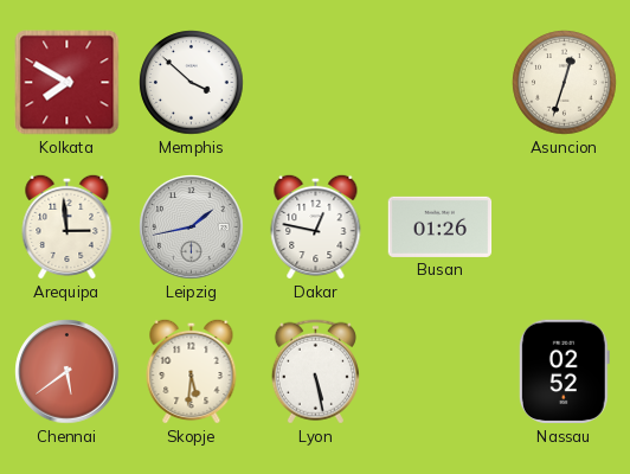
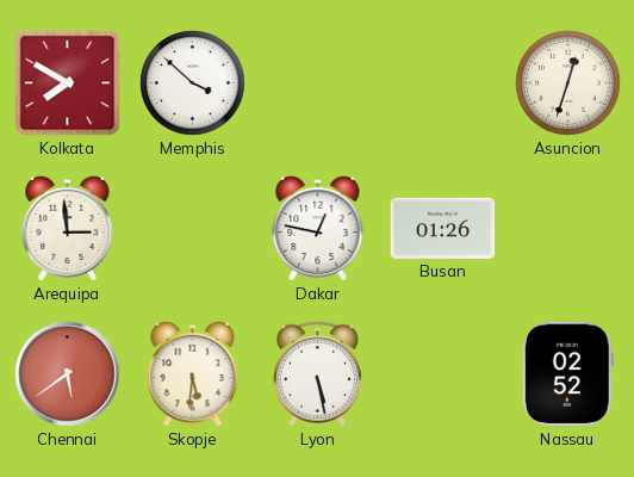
Leipzig: 1:43 -> none (192, 228)
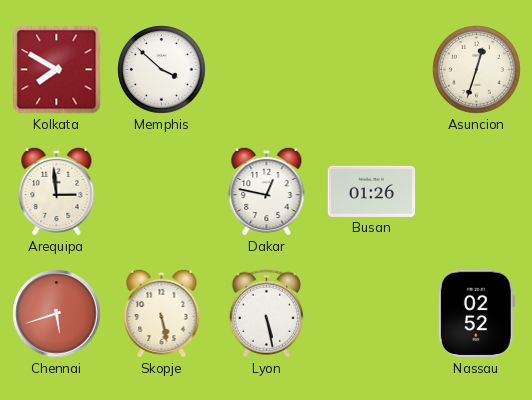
Chennai: 5:39 -> 5:42 (57, 314)
Skopje: 5:31 -> 5:28 (162, 313)
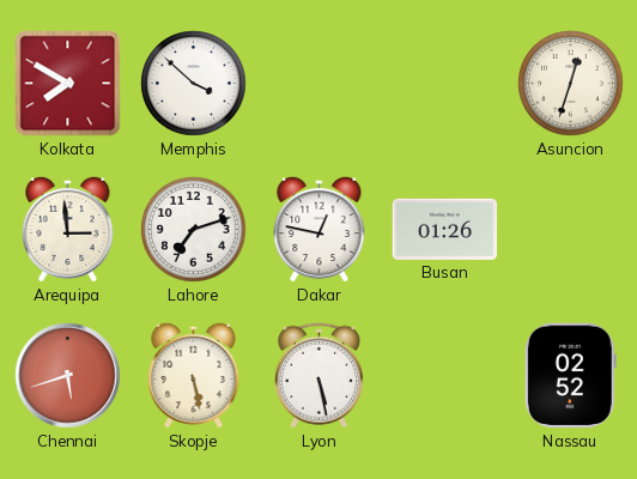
Lahore: none -> 7:12 (194, 230)
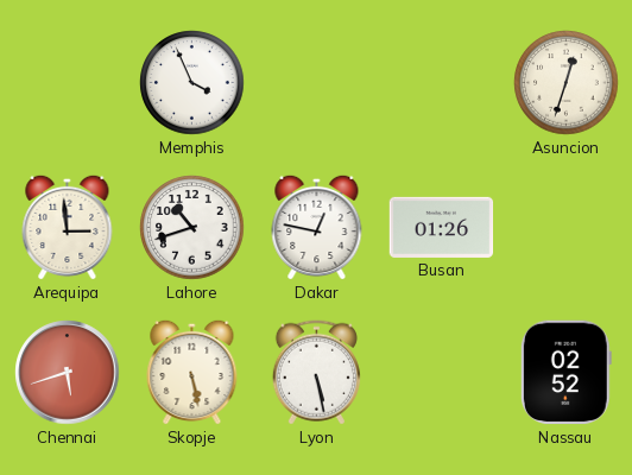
Kolkata: 7:50 -> none (68, 84)
Memphis: 3:52 -> 3:56 (192, 83)
Lahore: 7:12 -> 10:42 (192, 228)
